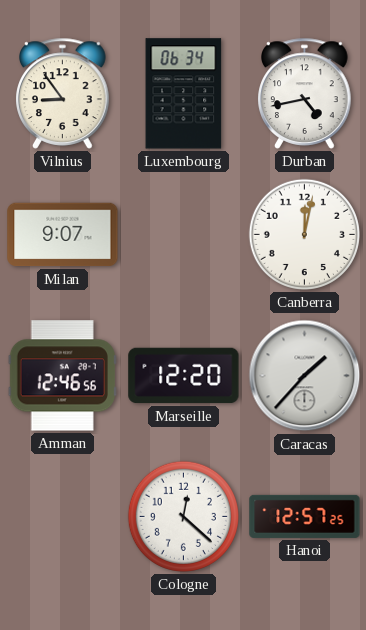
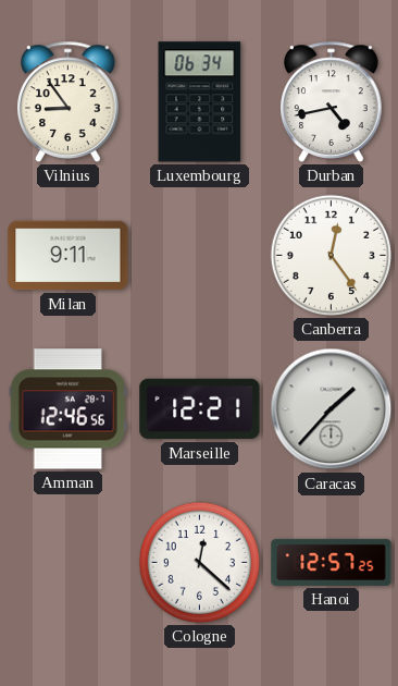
Milan: 9:07 -> 9:11 (69, 256)
Canberra: 12:02 -> 12:24 (331, 255)
Marseille: 12:20 -> 12:21 (200, 409)
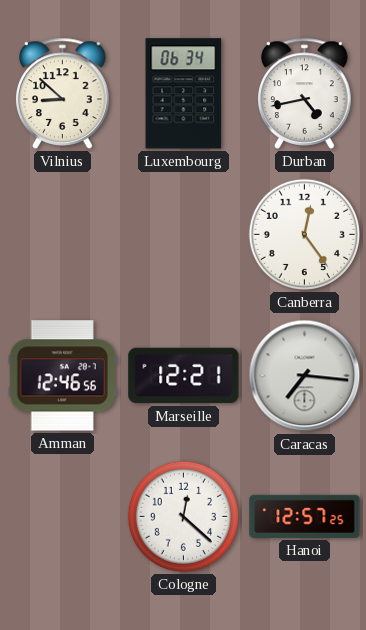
Vilnius: 8:54 -> 8:52 (63, 93)
Milan: 9:11 -> none (69, 256)
Caracas: 1:37 -> 7:16 (305, 376)
